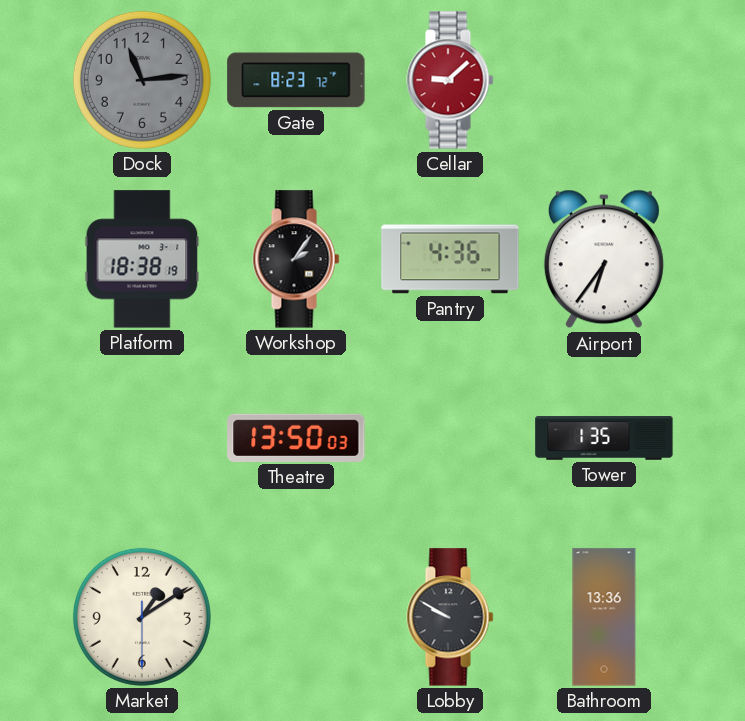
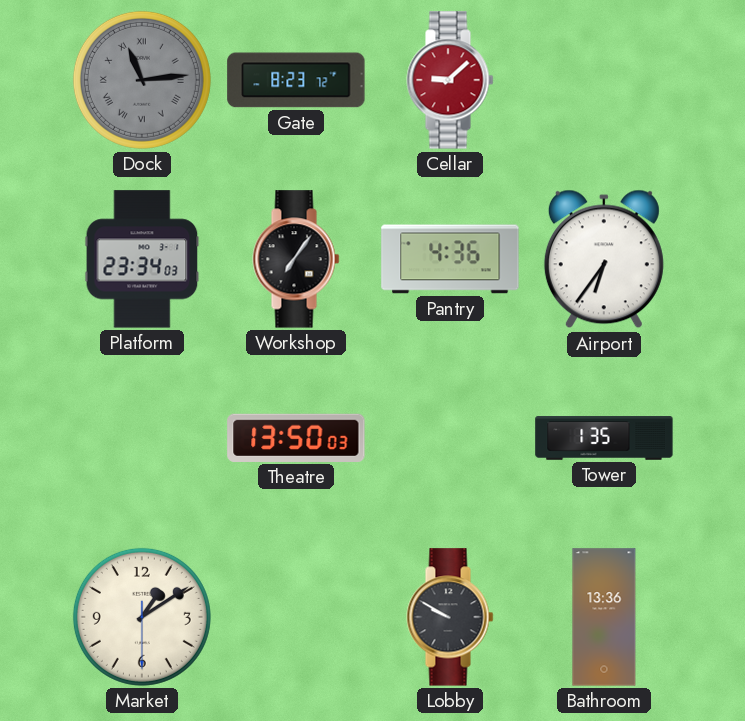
Dock numerals: Arabic -> Roman (142, 80)
Platform: 18:38 -> 23:34 (142, 259)
Workshop: 2:06 -> 7:06 (296, 259)
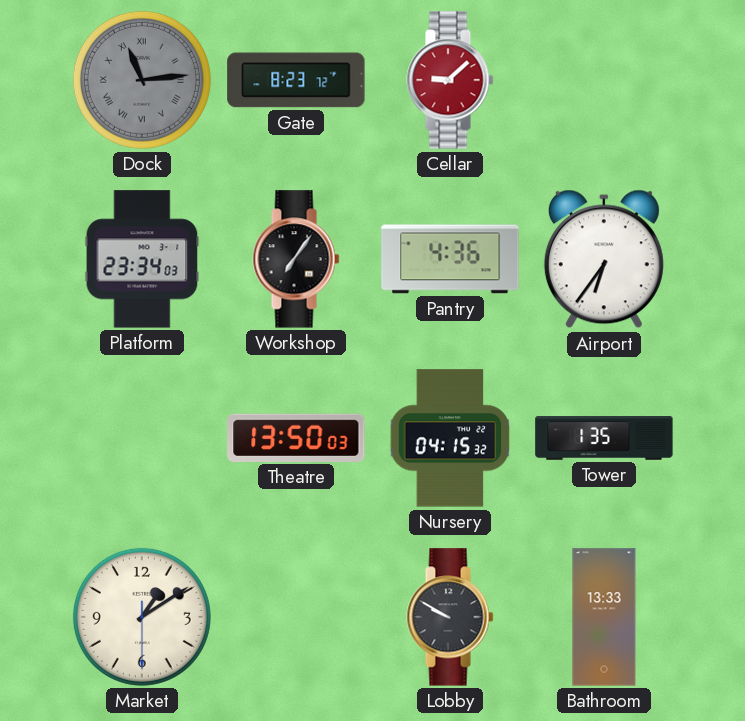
Nursery: none -> 04:15 (450, 438)
Bathroom: 13:36 -> 13:33 (604, 617)
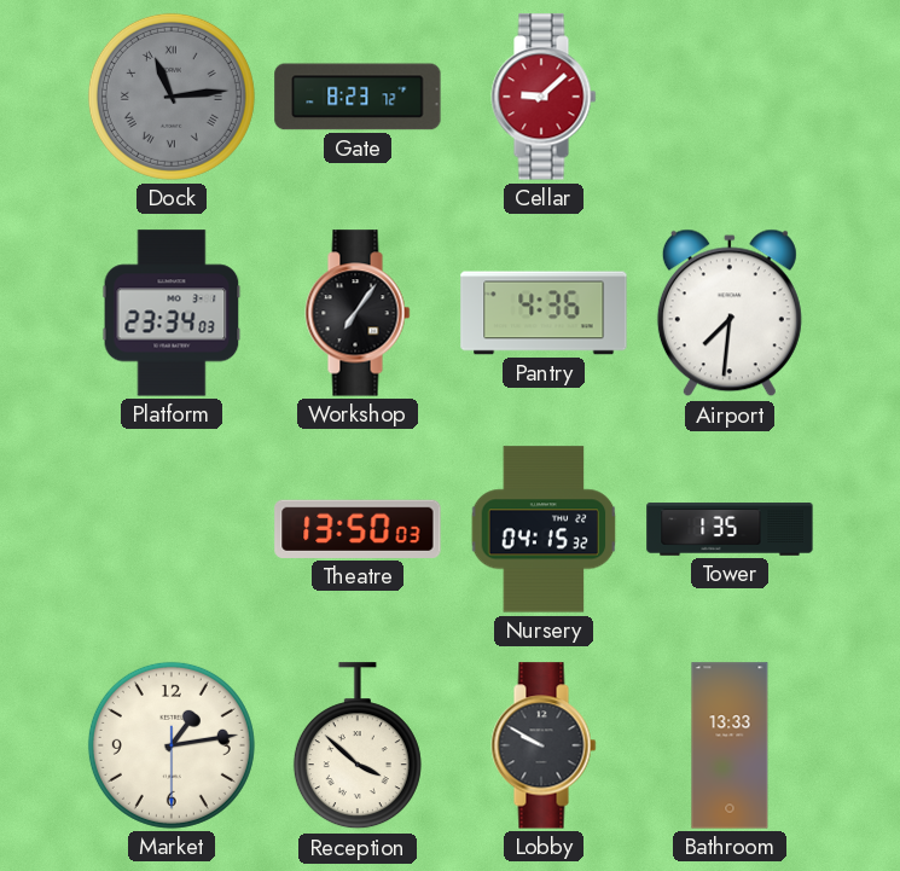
Airport: 6:36 -> 7:31 (730, 313)
Market: 1:09 -> 1:13 (172, 745)
Reception: none -> 3:52 (358, 747)
